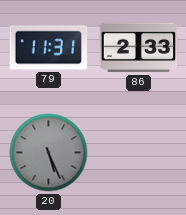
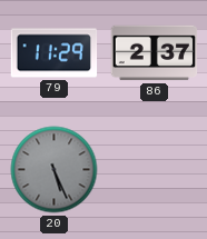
79: 11:31 -> 11:29 (55, 53)
86: 2:33 -> 2:37 (155, 53)
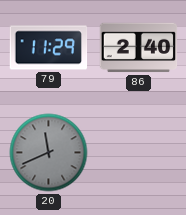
86: 2:37 -> 2:40 (139, 48)
20: 5:26 -> 11:41 (49, 153)
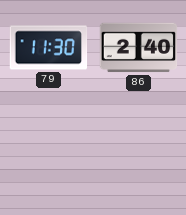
79: 11:29 -> 11:30 (49, 48)
20: 11:41 -> none (49, 153)
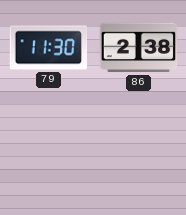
86: 2:40 -> 2:38 (139, 48)
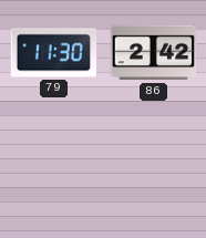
86: 2:38 -> 2:42 (154, 53)
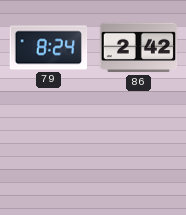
79: 11:30 -> 8:24 (49, 48)
